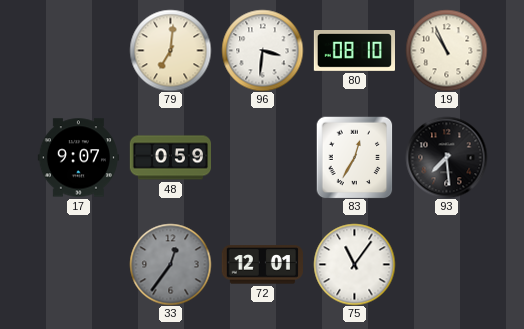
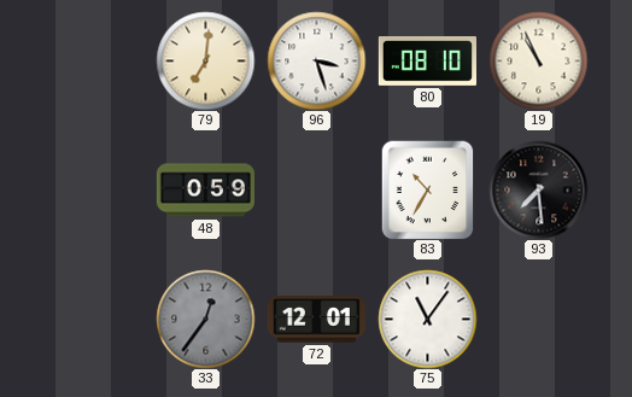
96: 3:31 -> 3:27 (316, 60)
17: 9:07 -> none (78, 158)
83: 12:35 -> 10:35 (428, 189)
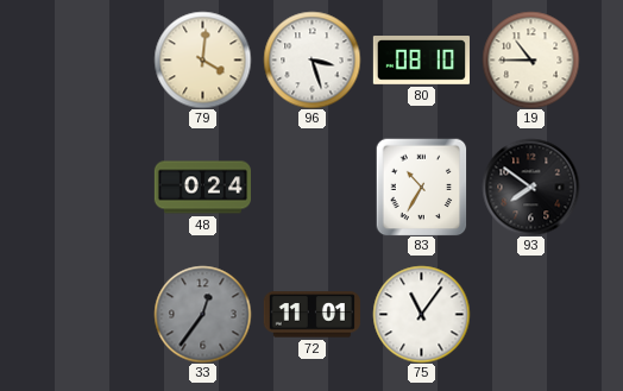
79: 7:01 -> 4:01 (202, 59)
19: 10:56 -> 10:45 (530, 59)
48: 0:59 -> 0:24 (202, 188)
93: 7:29 -> 7:51 (530, 187)
72: 12:01 -> 11:01 (311, 315)
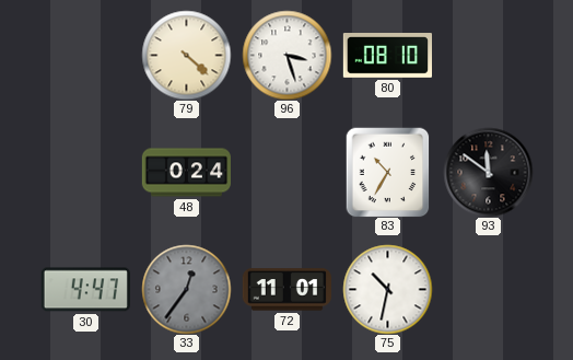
79: 4:01 -> 4:22 (186, 55)
19: 10:45 -> none (530, 59)
93: 7:51 -> 11:51 (488, 172)
30: none -> 4:47 (85, 290)
75: 11:06 -> 10:32 (387, 289)
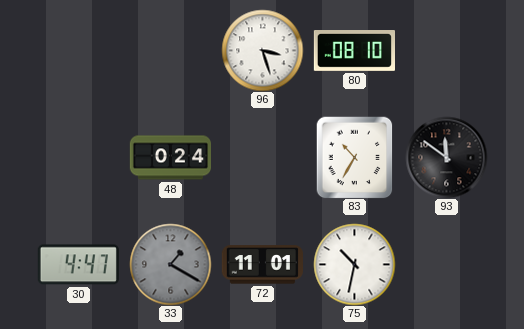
79: 4:22 -> none (186, 55)
33: 12:36 -> 1:20 (170, 264)
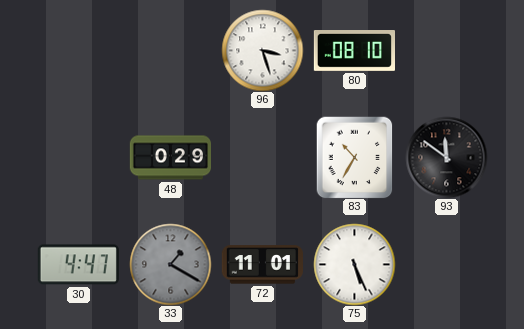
48: 0:24 -> 0:29 (170, 158)
75: 10:32 -> 5:26 (354, 264)
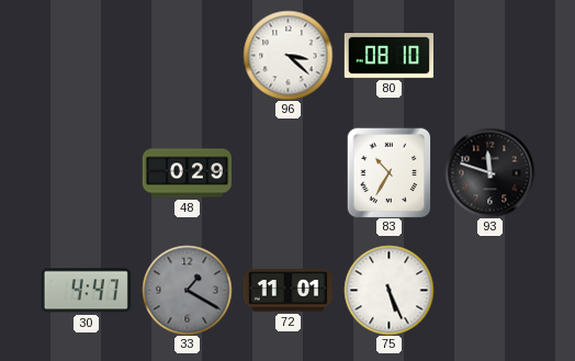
96: 3:27 -> 3:22 (287, 55)
93: 11:51 -> 11:48 (489, 172)
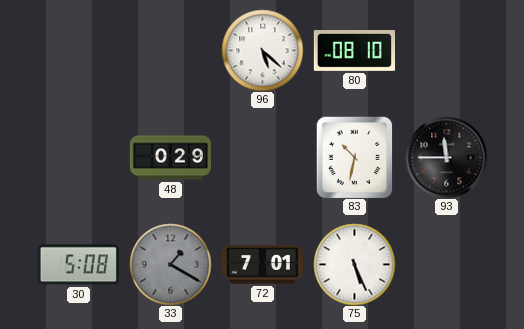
96: 3:22 -> 5:22 (262, 50)
83: 10:35 -> 10:32 (355, 157)
93: 11:48 -> 11:45 (446, 157)
30: 4:47 -> 5:08 (78, 265)
72: 11:01 -> 7:01 (262, 265)
